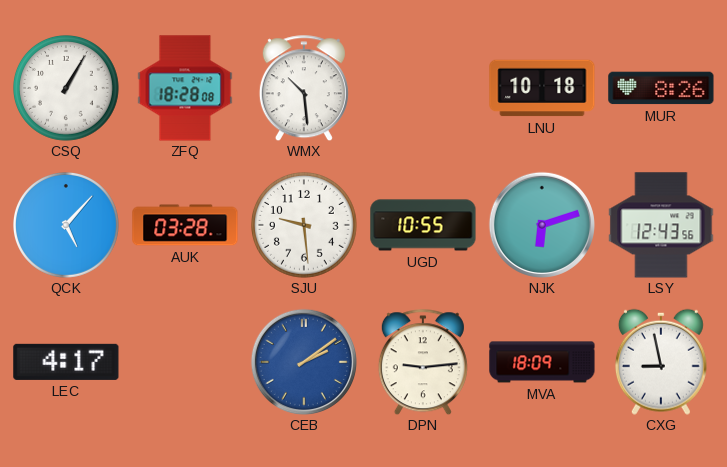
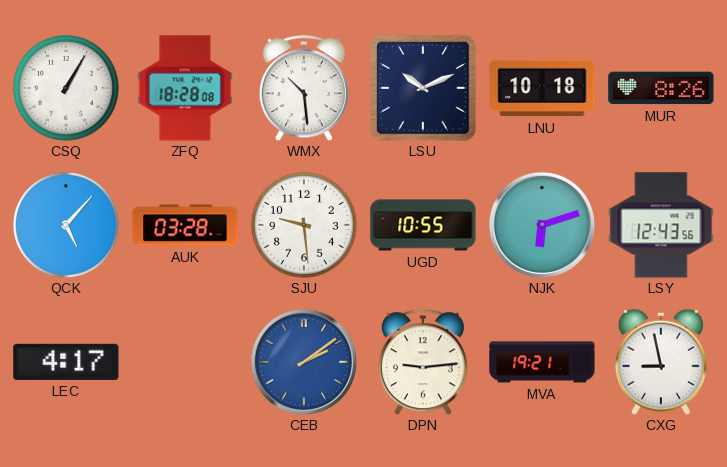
LSU: none -> 10:11 (424, 89)
MVA: 18:09 -> 19:21 (542, 362)
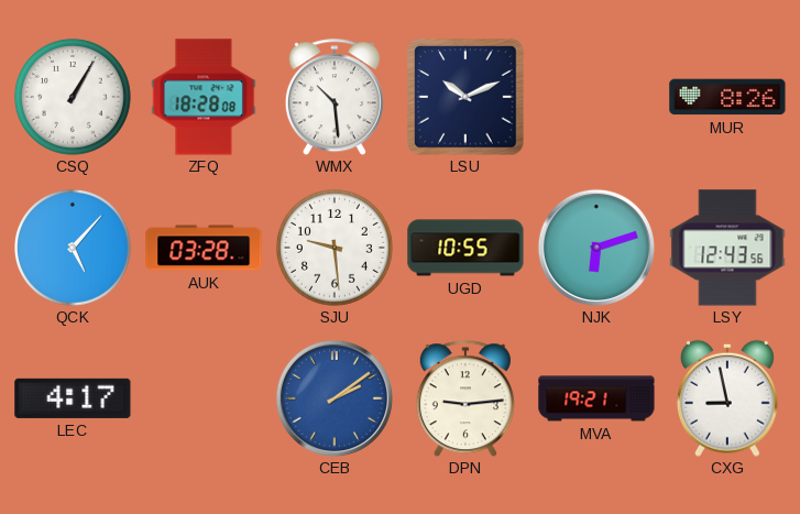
LNU: 10:18 -> none (542, 88)
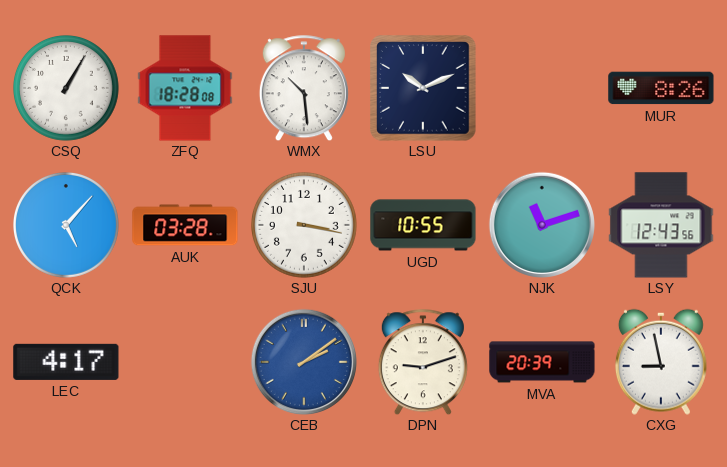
SJU: 9:29 -> 3:17 (305, 226)
NJK: 6:12 -> 11:12 (542, 225)
DPN: 9:14 -> 9:12 (423, 362)
MVA: 19:21 -> 20:39 (542, 362)
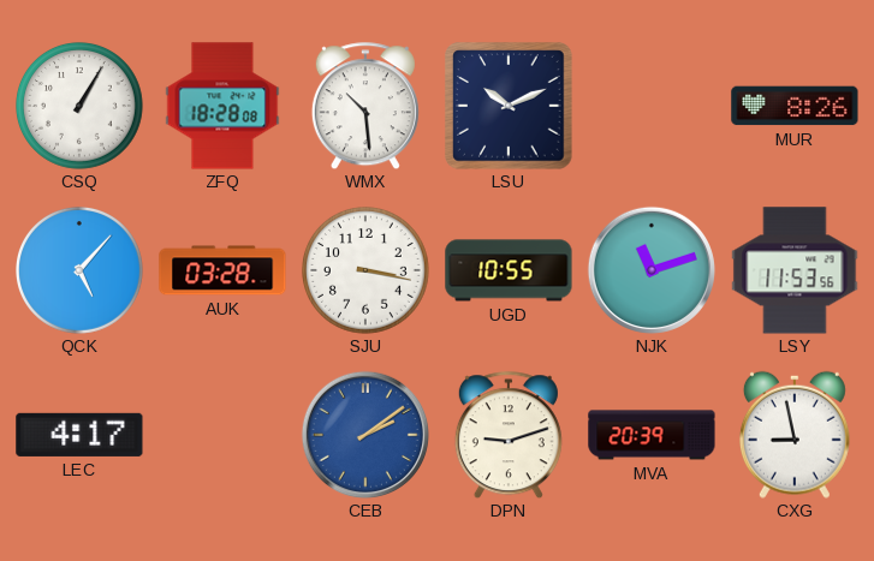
LSY: 12:43 -> 11:53 (795, 270)
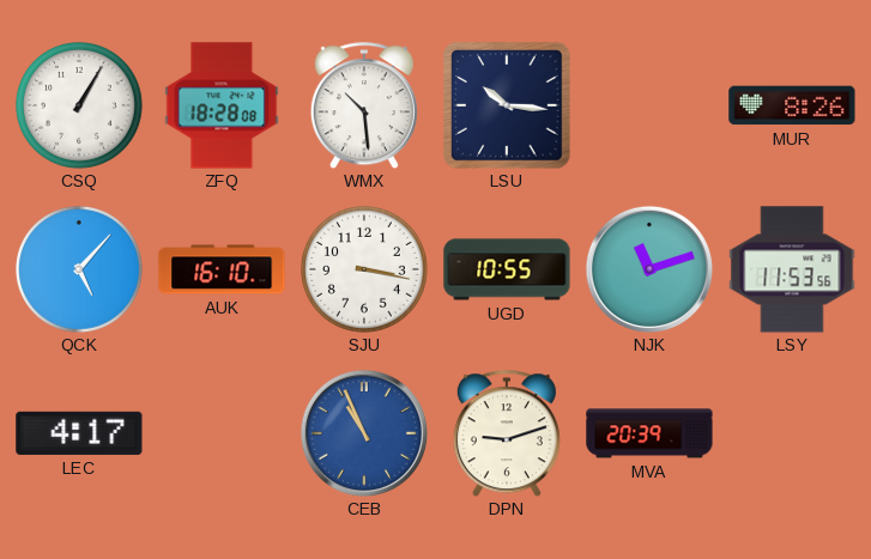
LSU: 10:11 -> 10:16 (508, 107)
AUK: 03:28 -> 16:10 (222, 269)
CEB: 2:09 -> 10:56 (364, 433)
CXG: 8:58 -> none (795, 435)
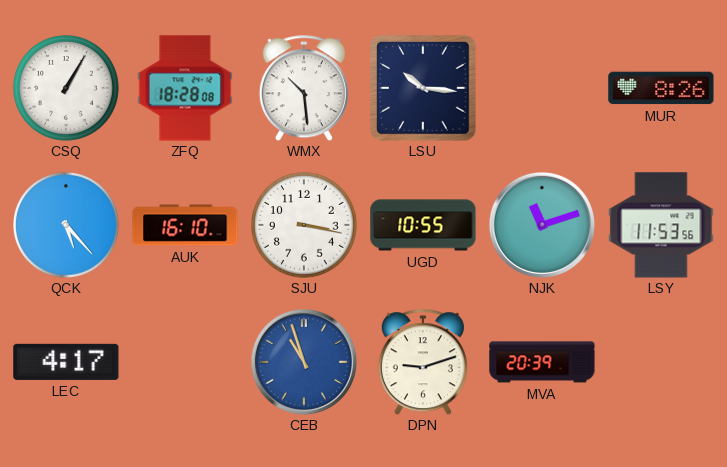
QCK: 5:07 -> 5:23 (67, 226)
CEB: 10:56 -> 10:57 (304, 362)
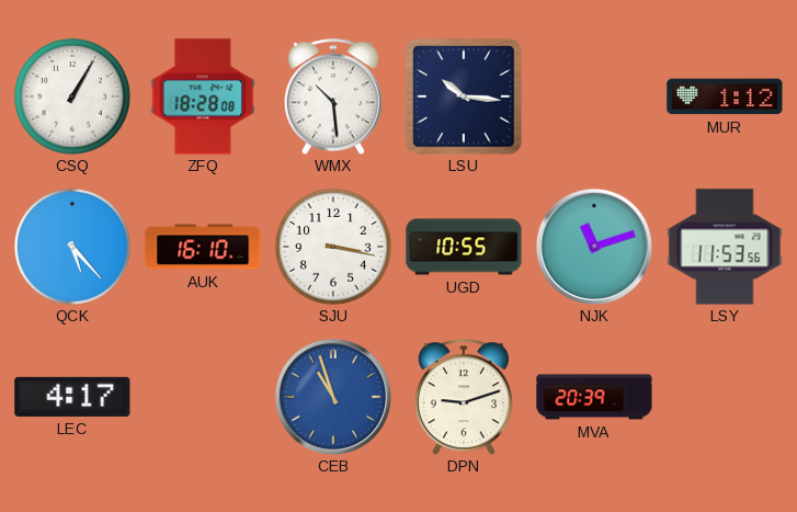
MUR: 8:26 -> 1:12 (725, 96)
